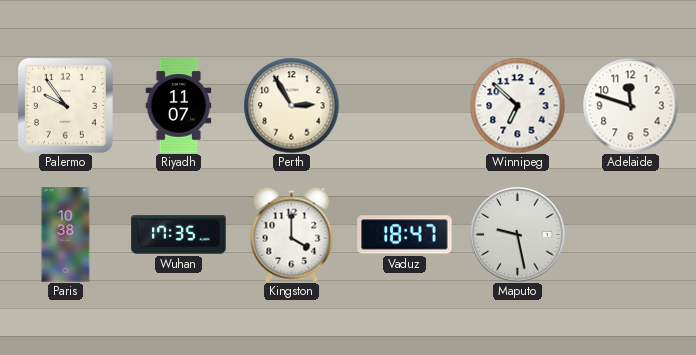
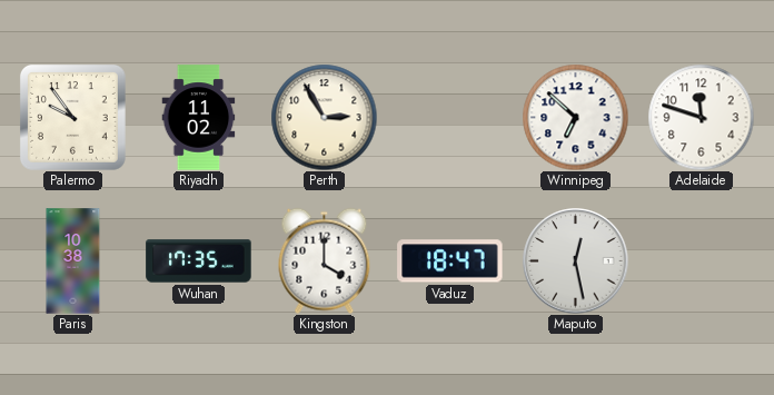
Riyadh: 11:07 -> 11:02 (199, 118)
Maputo: 9:28 -> 12:28 (576, 261)
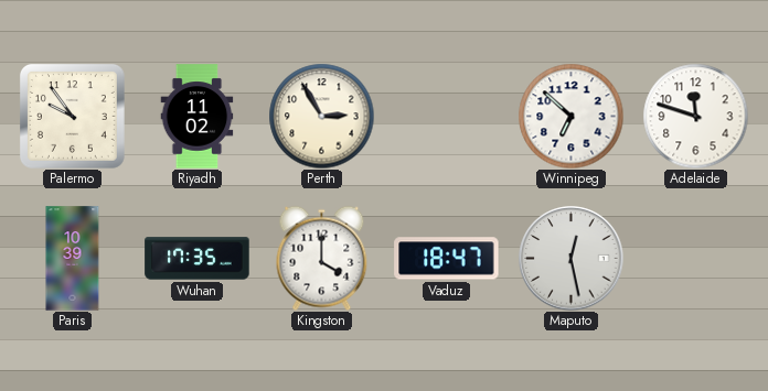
Paris: 10:38 -> 10:39 (73, 259)
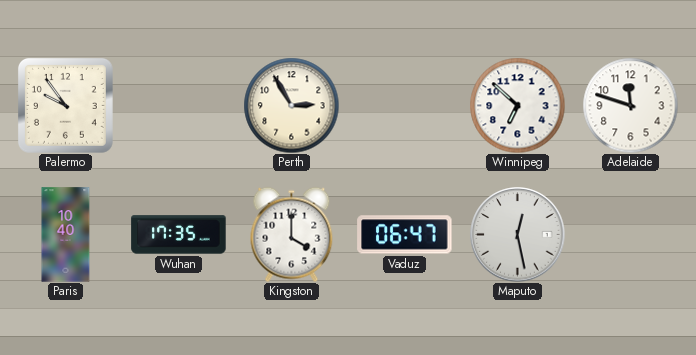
Riyadh: 11:02 -> none (198, 117)
Paris: 10:39 -> 10:40 (66, 235)
Vaduz: 18:47 -> 06:47 (405, 235)
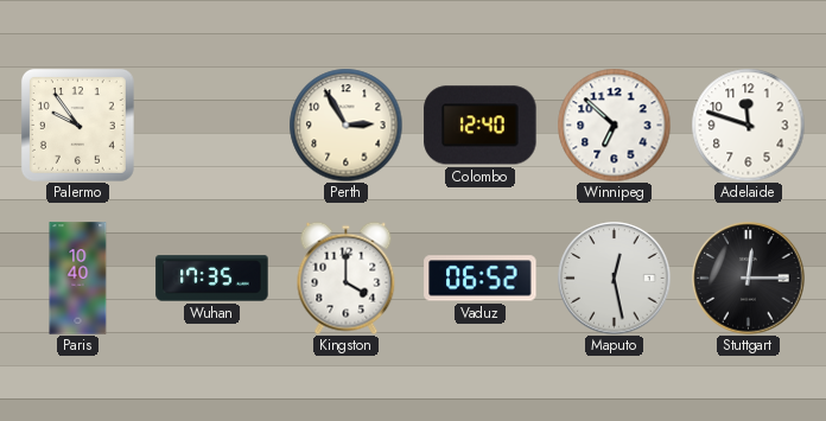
Colombo: none -> 12:40 (481, 126)
Vaduz: 06:47 -> 06:52 (481, 279)
Stuttgart: none -> 12:15 (749, 279)
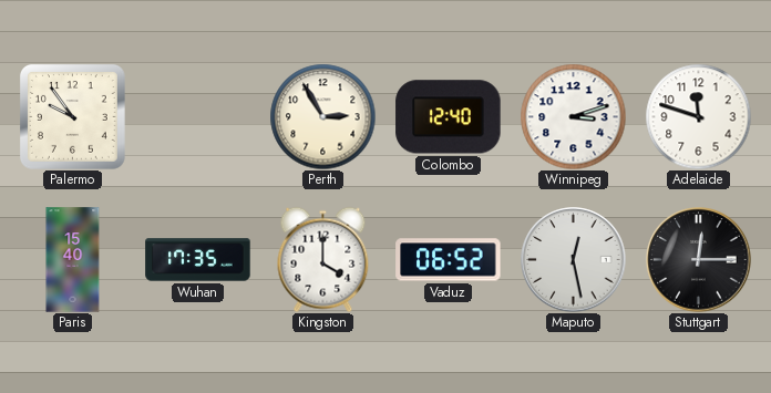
Winnipeg: 6:52 -> 3:12 (573, 116)
Paris: 10:40 -> 15:40 (73, 260)
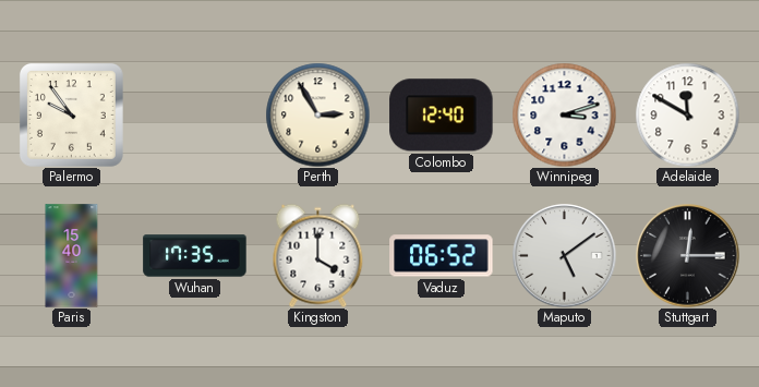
Adelaide: 11:48 -> 11:50 (687, 114)
Maputo: 12:28 -> 5:09 (565, 256)
